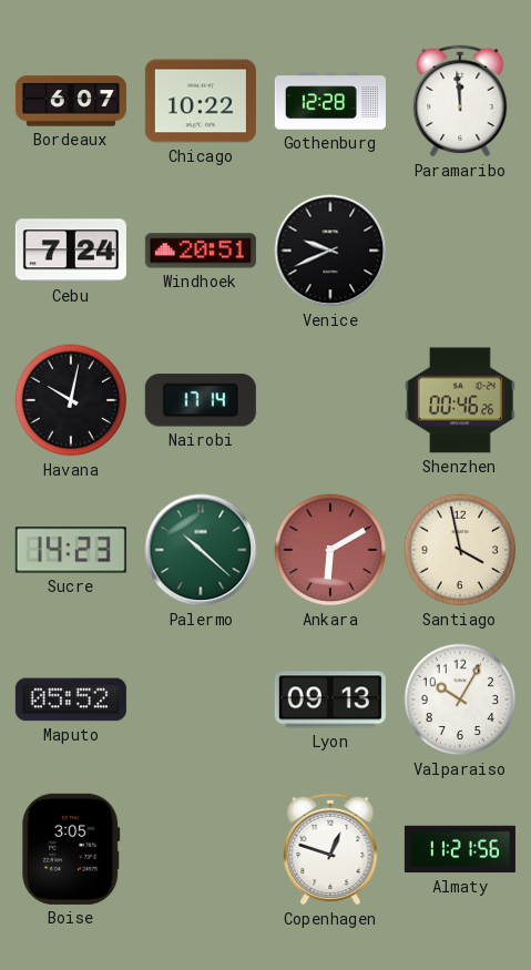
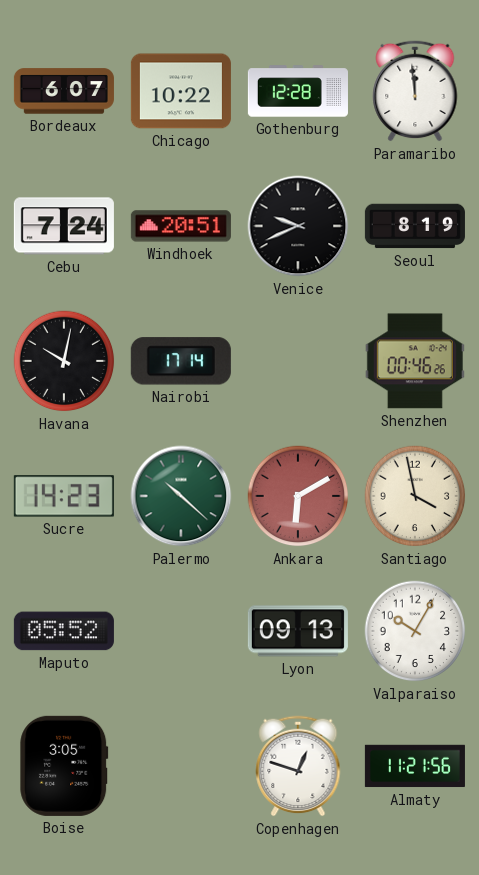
Seoul: none -> 8:19 (415, 226)
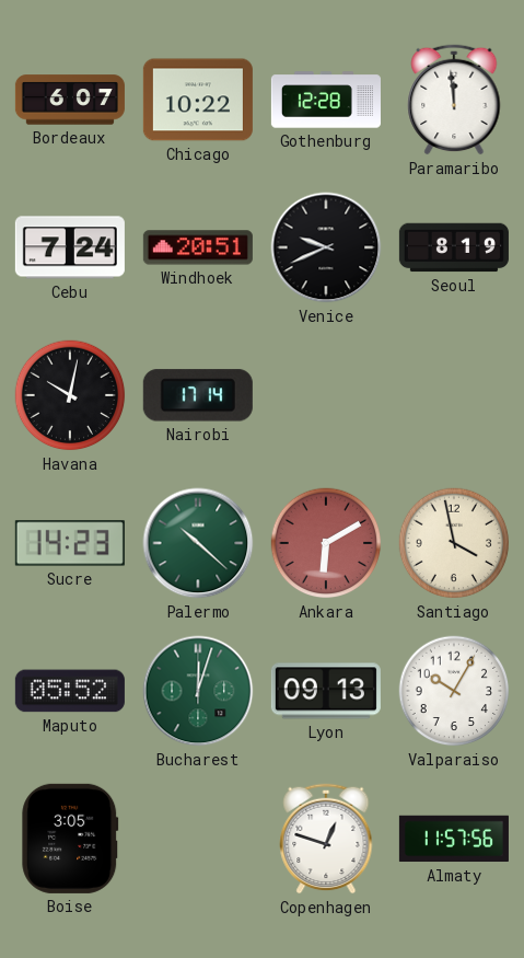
Shenzhen: 00:46 -> none (415, 361)
Bucharest: none -> 12:03 (198, 691)
Almaty: 11:21 -> 11:57 (454, 839)
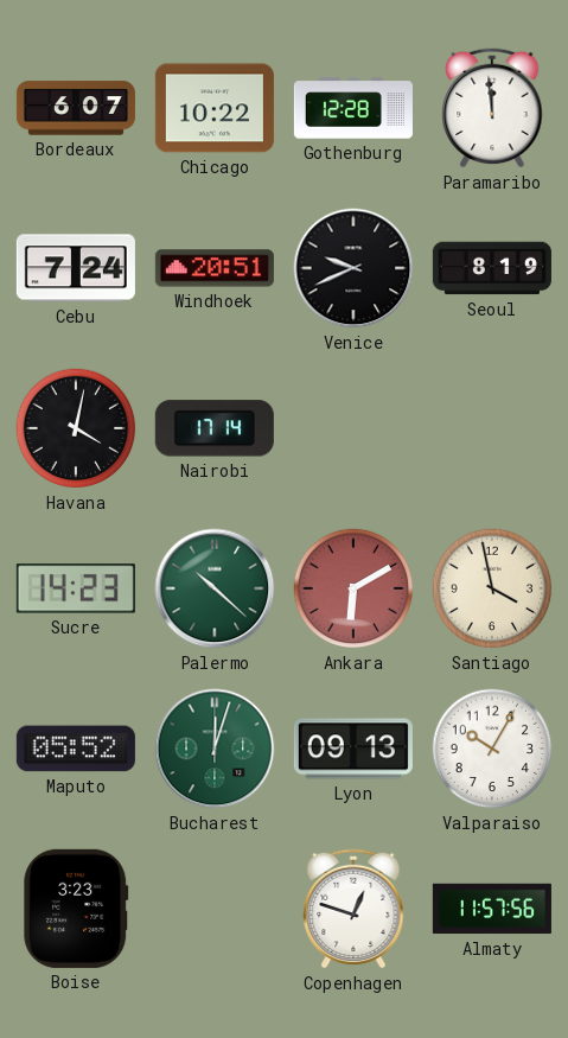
Havana: 10:02 -> 4:02 (76, 428)
Boise: 3:05 -> 3:23 (76, 909)
